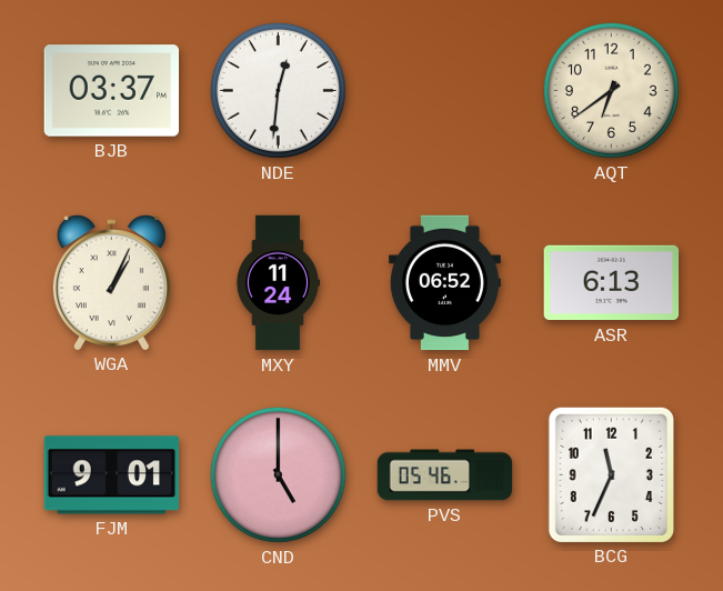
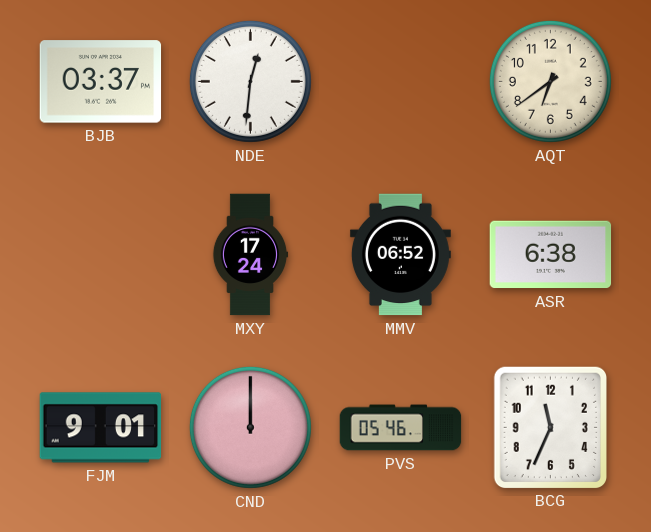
WGA: 1:04 -> none (111, 282)
MXY: 11:24 -> 17:24 (250, 255)
ASR: 6:13 -> 6:38 (551, 255)
CND: 5:00 -> 12:00 (250, 427)
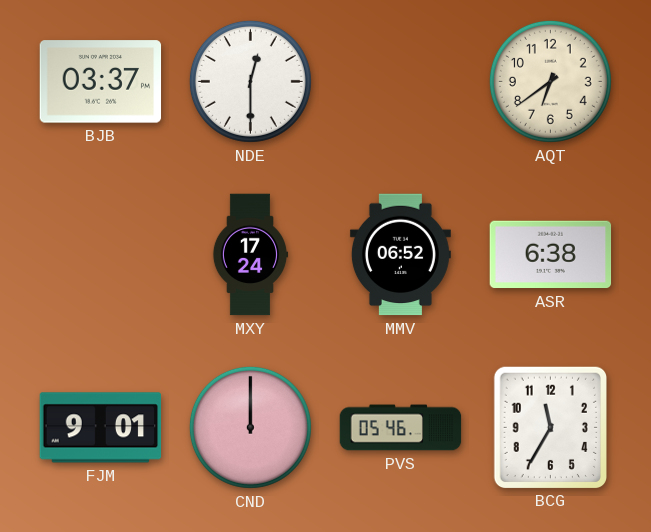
NDE: 12:31 -> 12:30 (250, 81)
BCG: 11:34 -> 11:35 (550, 427)
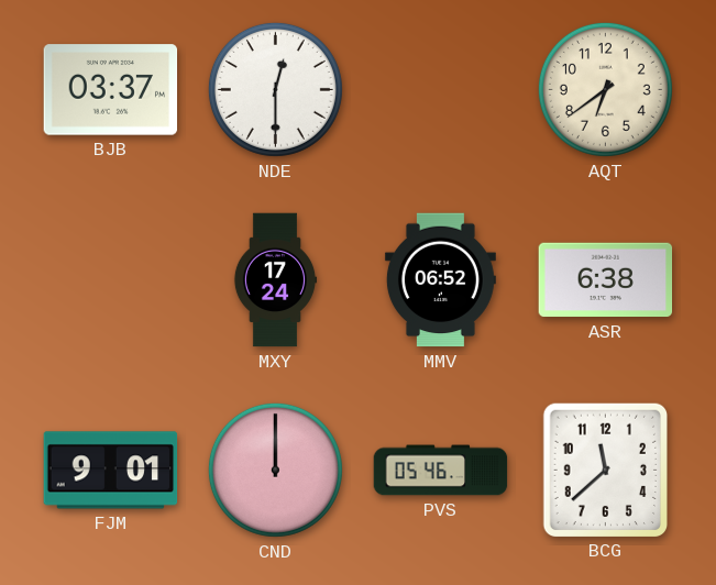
BCG: 11:35 -> 11:38 (605, 470)
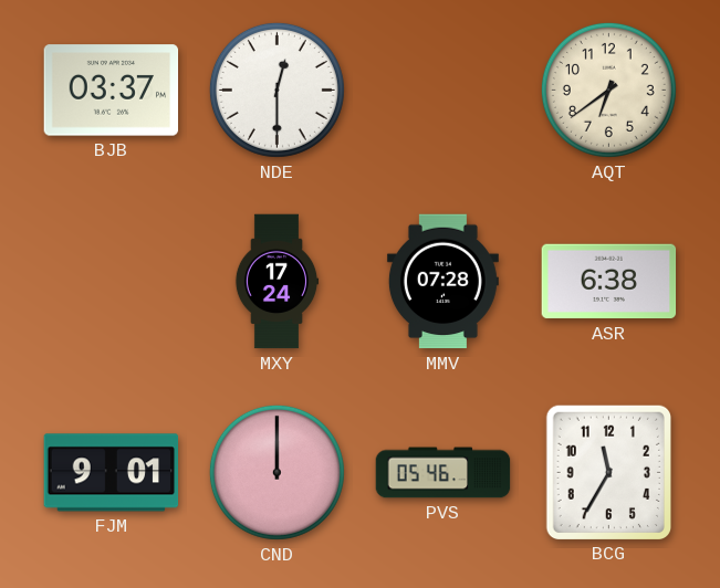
MMV: 06:52 -> 07:28 (442, 282)
BCG: 11:38 -> 11:35 (608, 472)
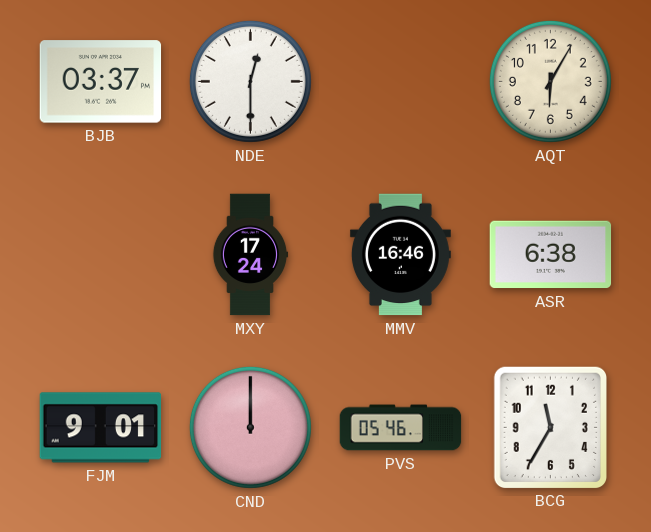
AQT: 6:39 -> 6:05 (550, 81)
MMV: 07:28 -> 16:46 (400, 255)
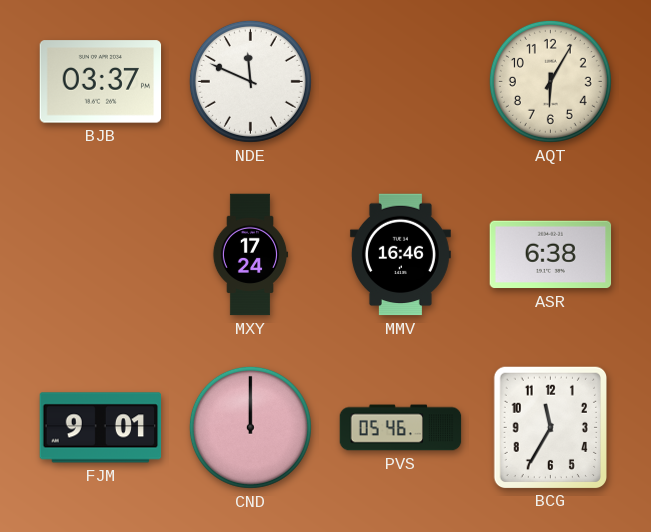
NDE: 12:30 -> 11:49 (250, 81)
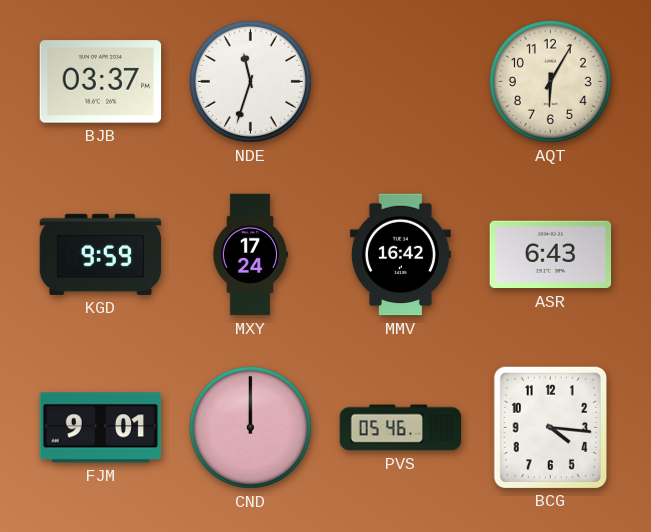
NDE: 11:49 -> 11:33 (250, 81)
KGD: none -> 9:59 (101, 254)
MMV: 16:46 -> 16:42 (400, 255)
ASR: 6:38 -> 6:43 (551, 255)
BCG: 11:35 -> 4:16 (550, 427)
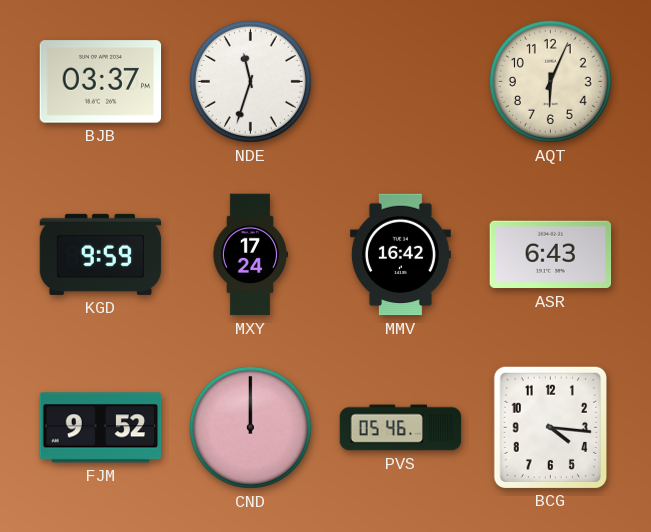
AQT: 6:05 -> 6:04 (550, 81)
FJM: 9:01 -> 9:52 (101, 428)
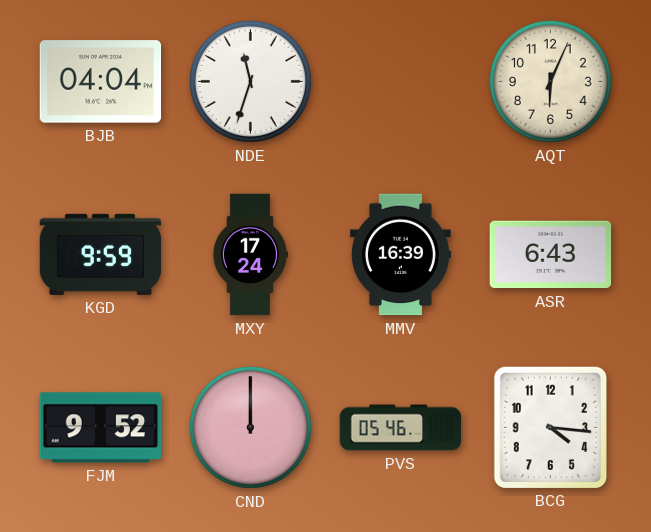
BJB: 03:37 -> 04:04 (101, 82)
MMV: 16:42 -> 16:39 (400, 255)
